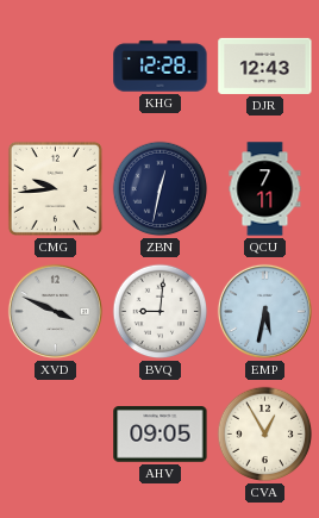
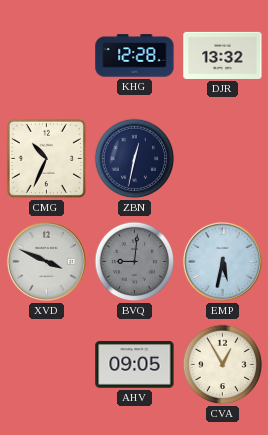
DJR: 12:43 -> 13:32 (223, 55)
CMG: 9:44 -> 10:34 (46, 158)
QCU: 7:11 -> none (265, 189)
BVQ dial: white -> grey (135, 262)
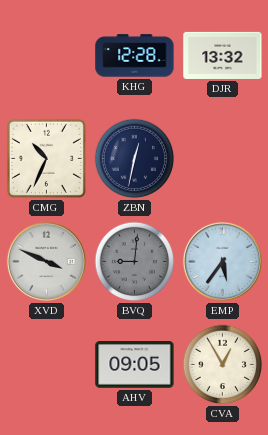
EMP: 5:32 -> 5:36 (222, 261)
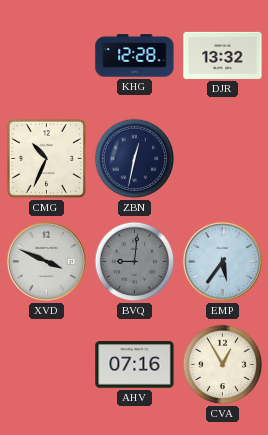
AHV: 09:05 -> 07:16 (135, 365)
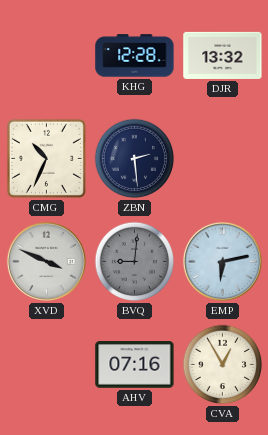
ZBN: 12:32 -> 2:29 (135, 159)
EMP: 5:36 -> 6:13 (222, 261)
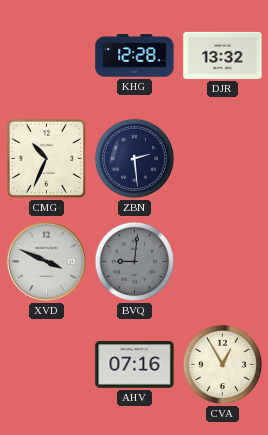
EMP: 6:13 -> none (222, 261)
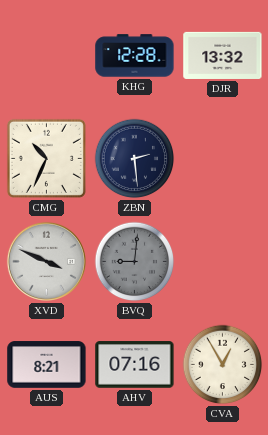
AUS: none -> 8:21 (47, 365)
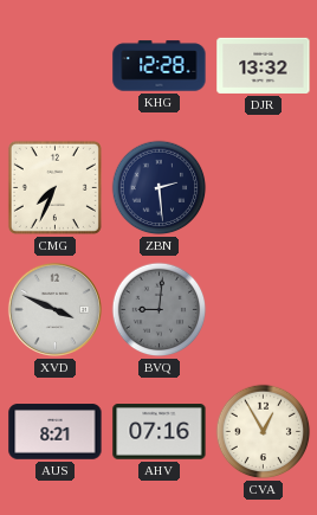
CMG: 10:34 -> 7:34 (54, 187)
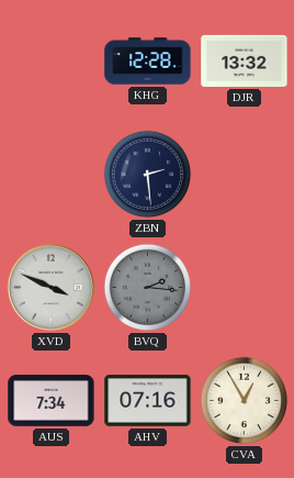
CMG: 7:34 -> none (54, 187)
BVQ: 9:01 -> 2:16 (148, 288)
AUS: 8:21 -> 7:34 (52, 401)
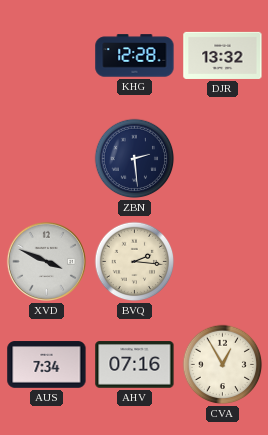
BVQ dial: grey -> cream (135, 262)
